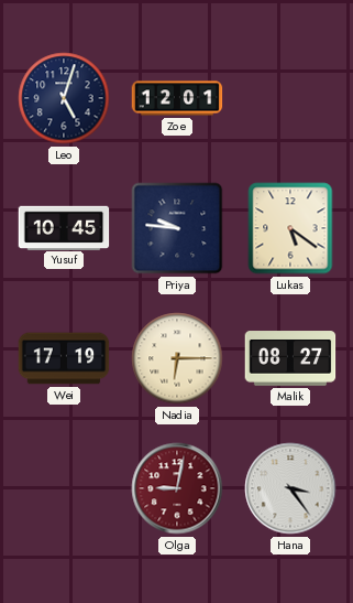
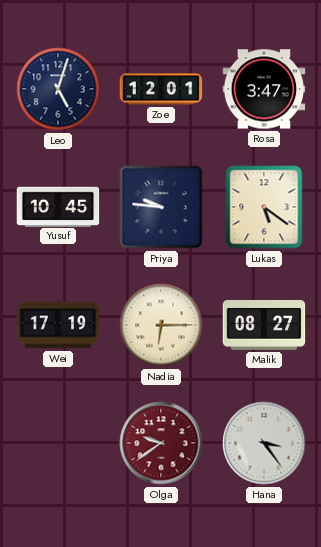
Rosa: none -> 3:47 (264, 89)
Olga: 9:02 -> 9:39 (161, 443)
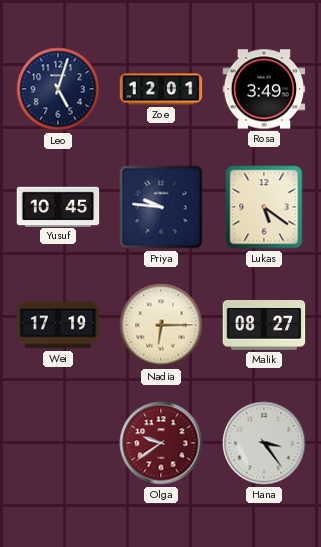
Rosa: 3:47 -> 3:49 (264, 89)
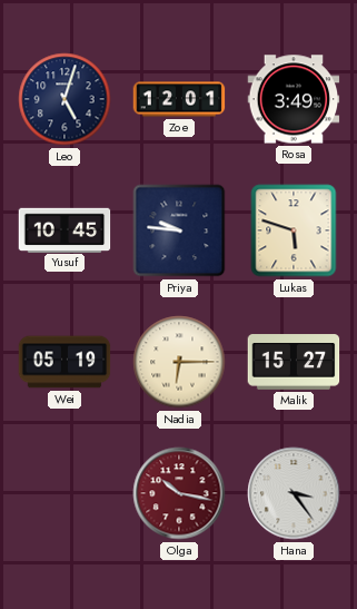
Lukas: 5:21 -> 5:48 (294, 230)
Wei: 17:19 -> 05:19 (65, 362)
Malik: 08:27 -> 15:27 (294, 362)
Olga: 9:39 -> 10:17 (179, 493)
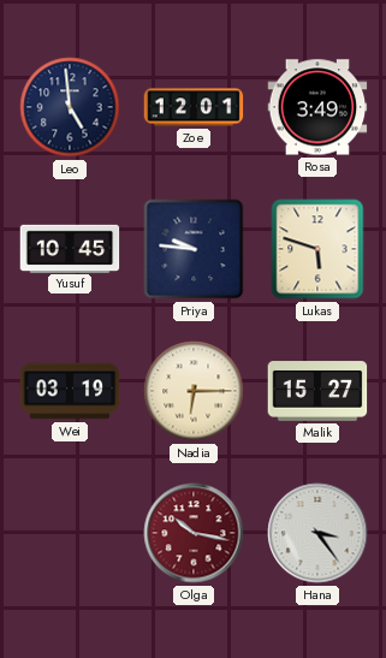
Leo: 5:03 -> 4:59 (70, 107)
Wei: 05:19 -> 03:19 (70, 391)
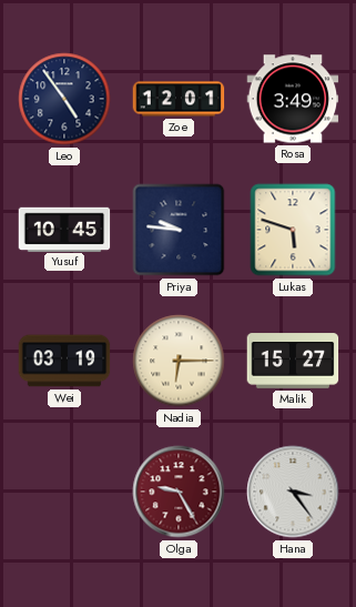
Leo: 4:59 -> 4:54 (64, 99)
Olga: 10:17 -> 9:25 (179, 492)
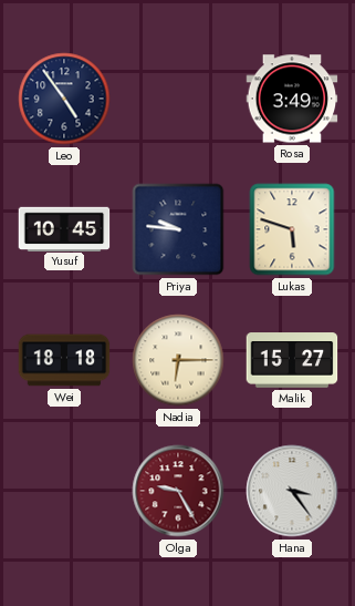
Zoe: 12:01 -> none (179, 99)
Wei: 03:19 -> 18:18 (64, 360)
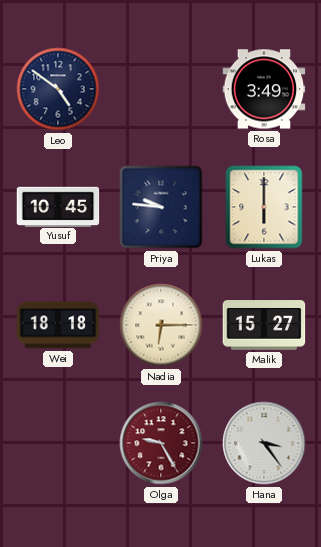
Leo: 4:54 -> 4:51 (58, 89)
Lukas: 5:48 -> 6:00 (264, 207)
